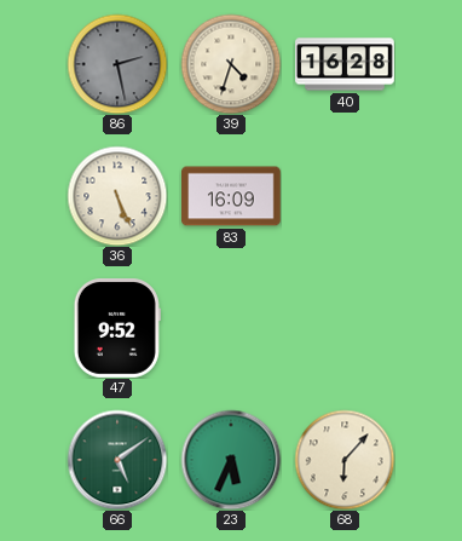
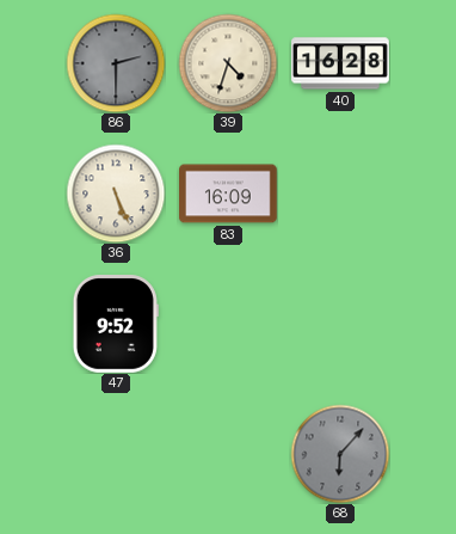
86: 2:28 -> 2:30 (116, 63)
66: 5:09 -> none (117, 460)
23: 5:34 -> none (231, 460)
68 dial: cream -> grey (340, 454)
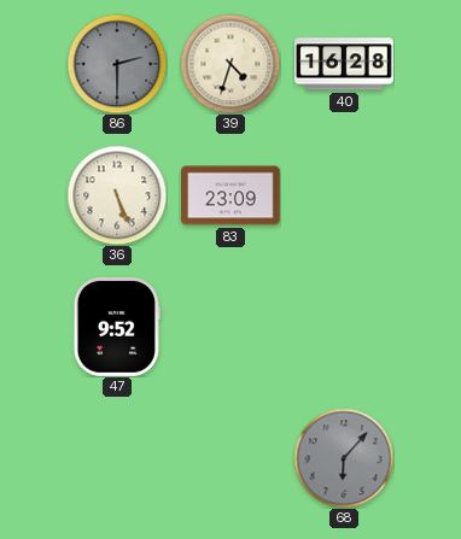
83: 16:09 -> 23:09 (230, 195)
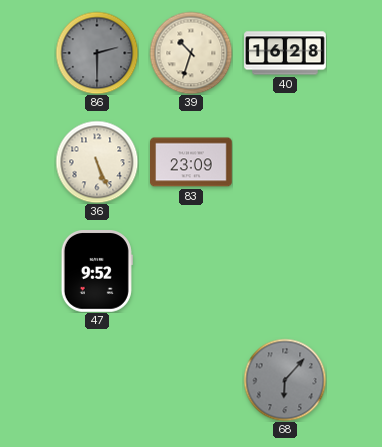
39: 4:33 -> 10:33 (191, 53)
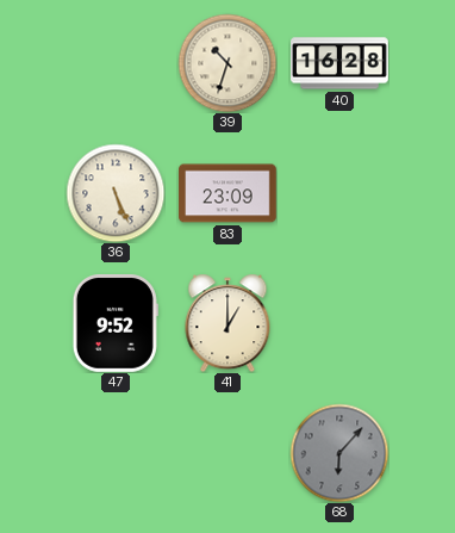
86: 2:30 -> none (97, 53)
41: none -> 1:00 (227, 323)
